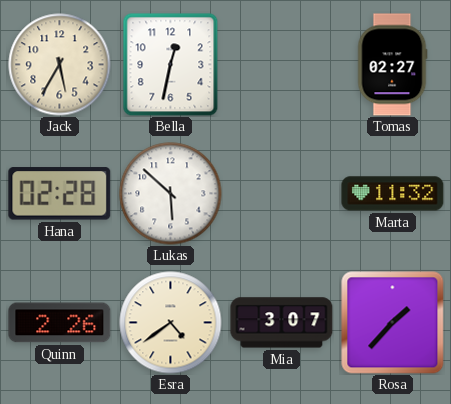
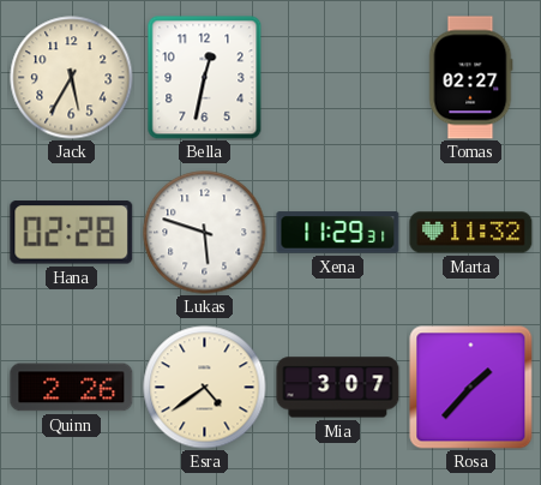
Lukas: 5:52 -> 5:48 (205, 233)
Xena: none -> 11:29 (338, 233)
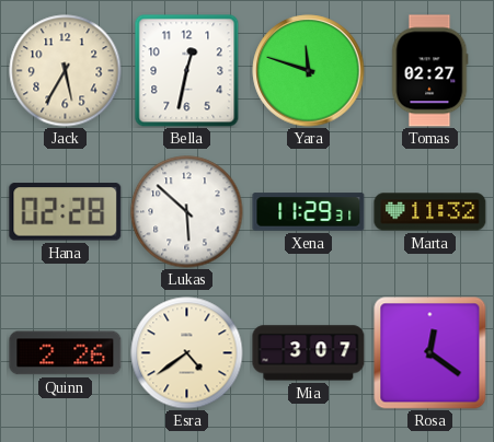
Yara: none -> 11:48 (309, 71)
Lukas: 5:48 -> 5:52 (187, 212)
Rosa: 1:37 -> 12:21 (430, 353)
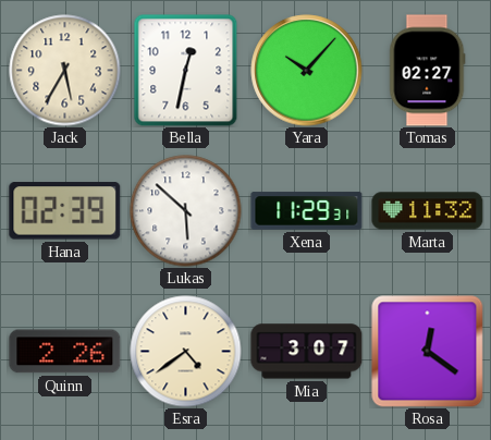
Yara: 11:48 -> 10:07 (307, 71)
Hana: 02:28 -> 02:39 (65, 211)
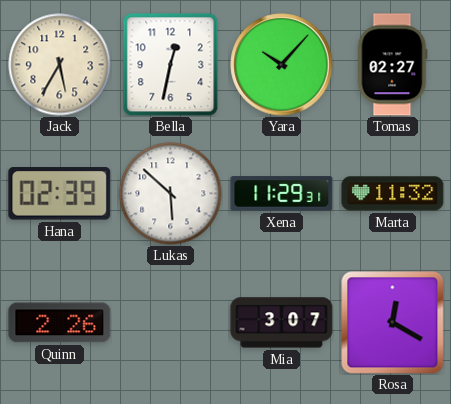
Esra: 4:39 -> none (186, 352)
Rosa: 12:21 -> 12:20 (393, 323)
